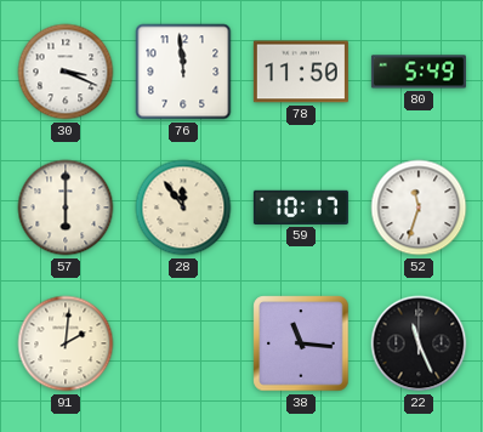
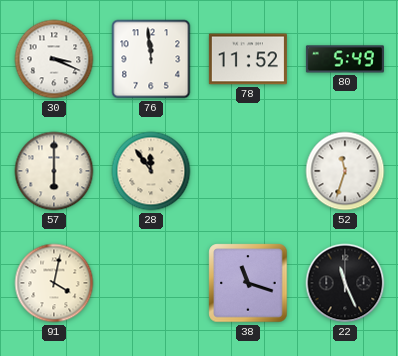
78: 11:50 -> 11:52 (248, 59)
59: 10:17 -> none (301, 208)
91: 2:01 -> 4:02 (54, 283)
38: 11:16 -> 11:18 (248, 283)
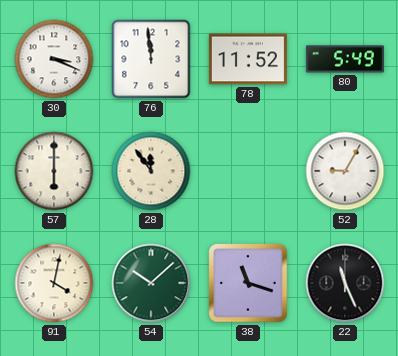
52: 11:33 -> 9:05 (345, 171)
54: none -> 10:08 (151, 283)
